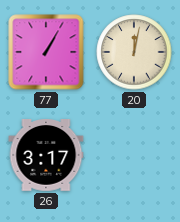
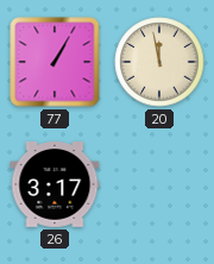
20: 12:02 -> 11:58 (159, 62)
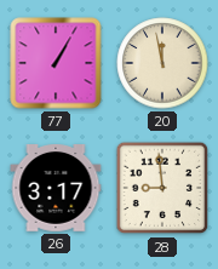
28: none -> 8:59 (162, 188)
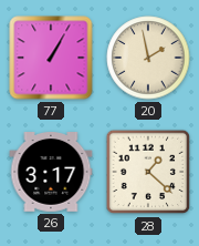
20: 11:58 -> 1:58 (148, 58)
28: 8:59 -> 1:22 (148, 172)
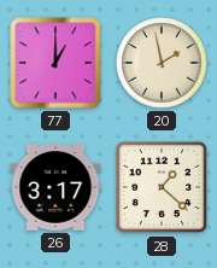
77: 1:05 -> 1:00 (55, 63)
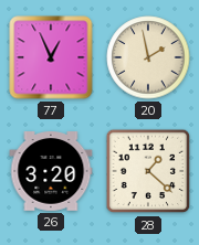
77: 1:00 -> 12:56 (51, 57)
26: 3:17 -> 3:20 (51, 172)
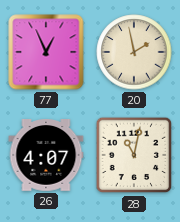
26: 3:20 -> 4:07 (46, 156)
28: 1:22 -> 11:02 (134, 155)
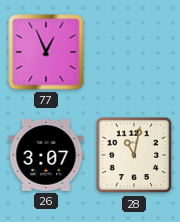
20: 1:58 -> none (134, 52)
26: 4:07 -> 3:07 (46, 156)
